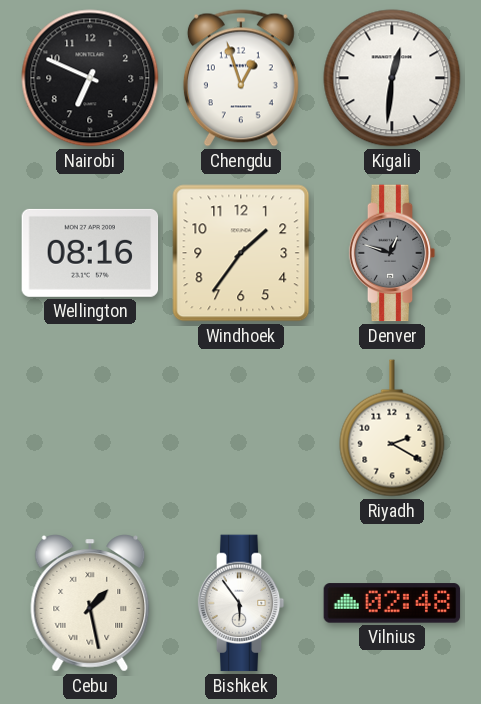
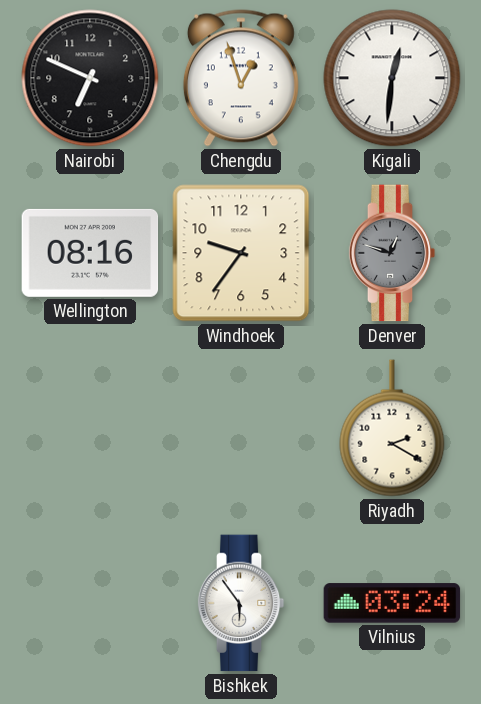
Windhoek: 1:36 -> 9:36 (241, 253)
Cebu: 1:28 -> none (90, 603)
Vilnius: 02:48 -> 03:24 (392, 603)
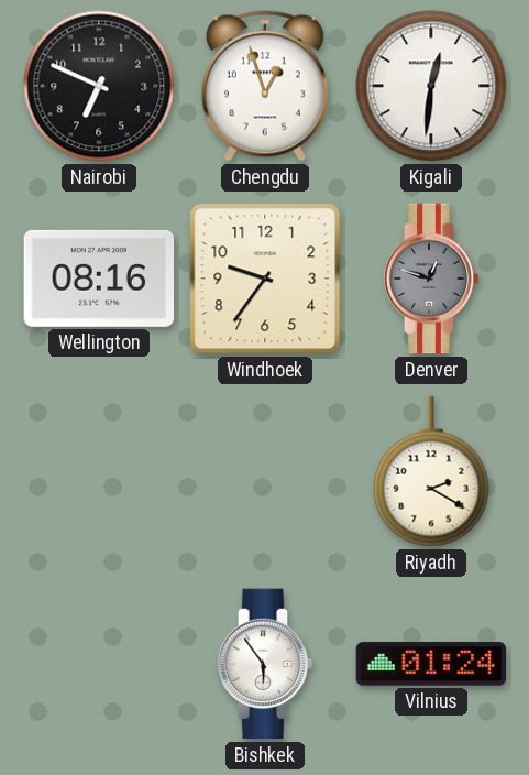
Vilnius: 03:24 -> 01:24 (431, 664)
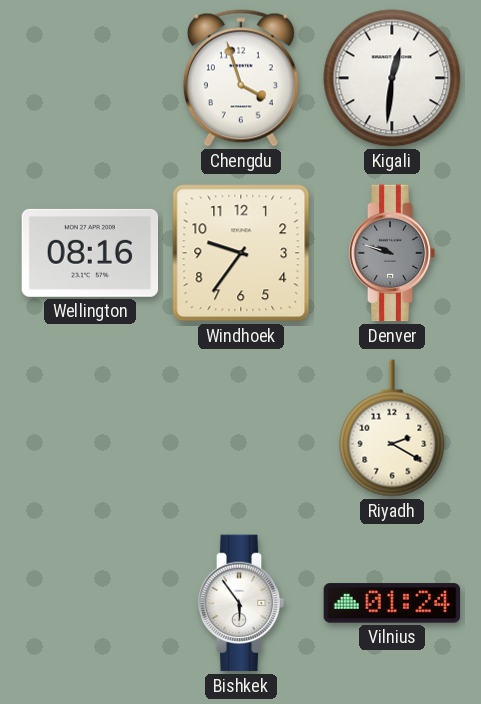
Nairobi: 6:49 -> none (99, 86)
Chengdu: 12:57 -> 3:57 (241, 78)
Denver: 12:48 -> 9:48 (392, 253)
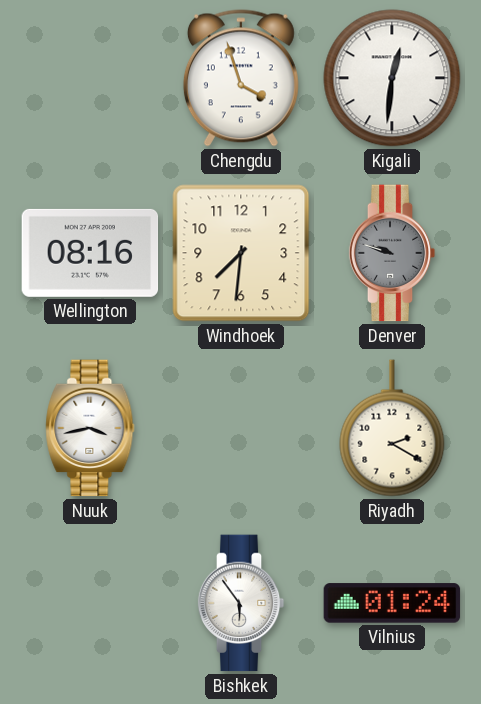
Windhoek: 9:36 -> 7:31 (241, 253)
Nuuk: none -> 3:43 (90, 428)
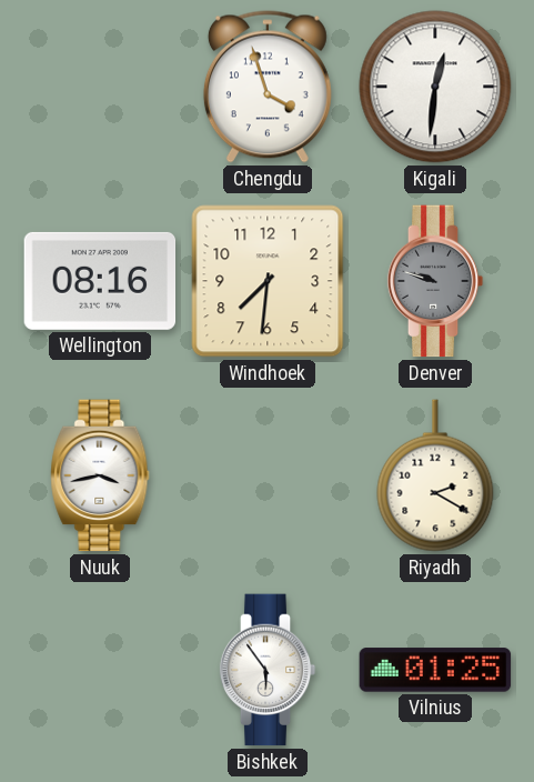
Vilnius: 01:24 -> 01:25 (435, 670)
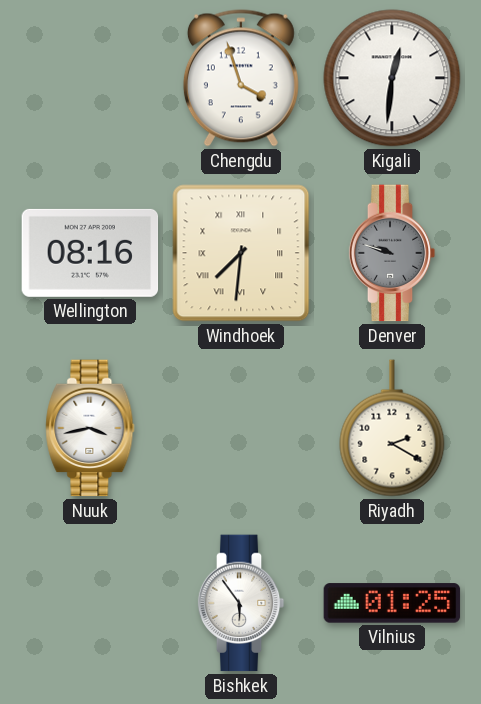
Windhoek numerals: Arabic -> Roman (241, 253)
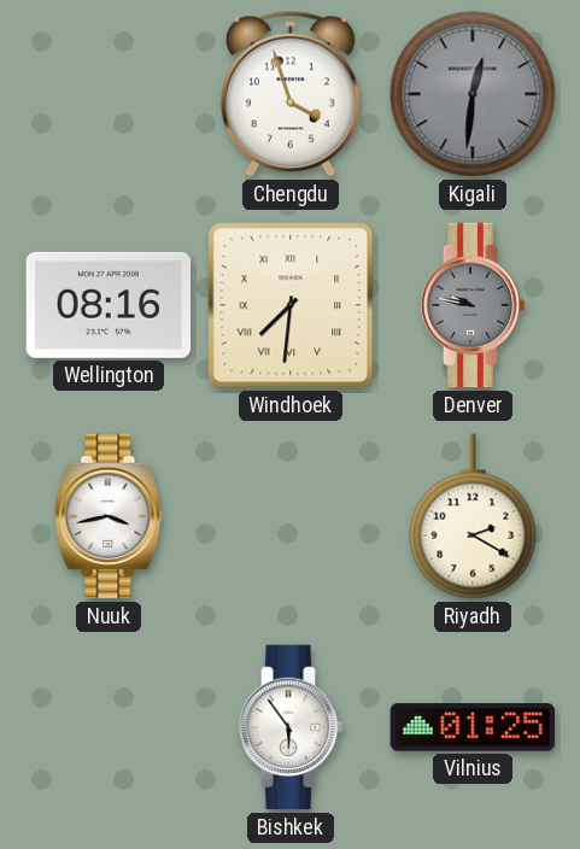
Kigali dial: white -> grey (473, 94)
Denver: 9:48 -> 9:47 (473, 305)
